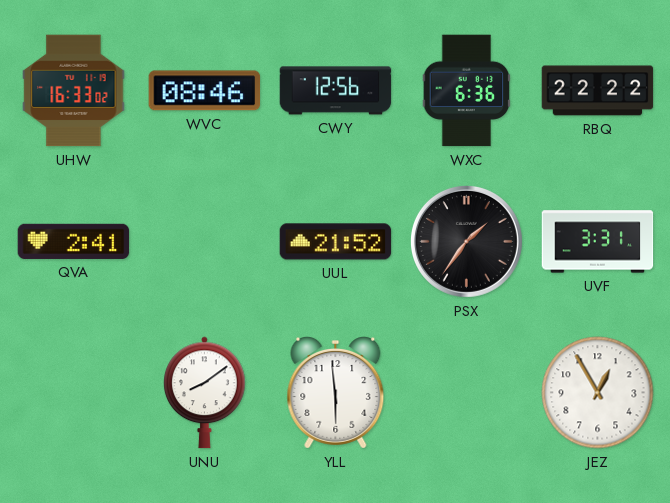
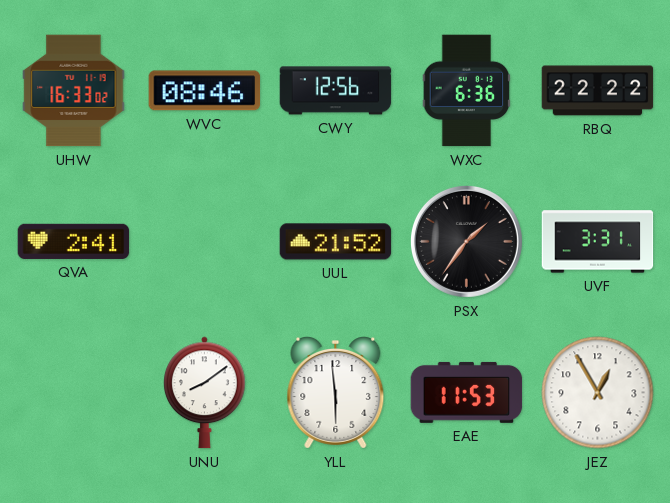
EAE: none -> 11:53 (467, 392)
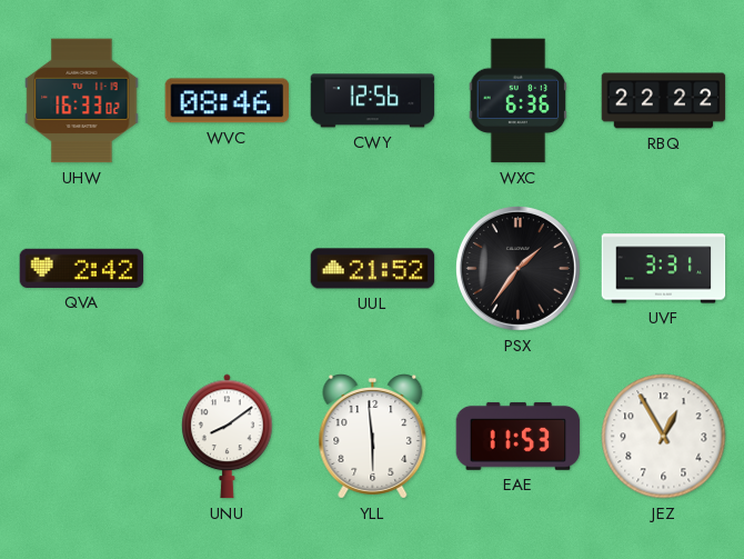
QVA: 2:41 -> 2:42 (82, 268)
